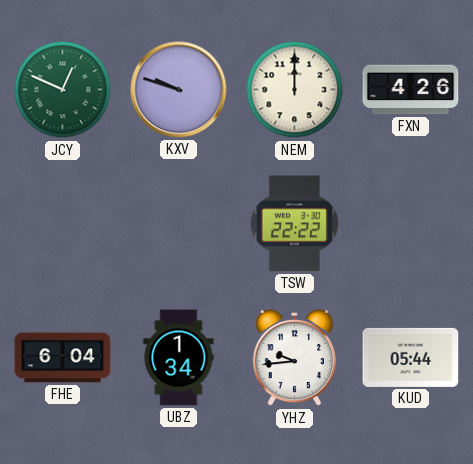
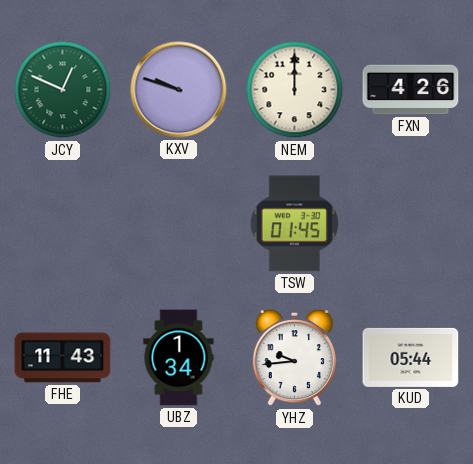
TSW: 22:22 -> 01:45 (294, 224)
FHE: 6:04 -> 11:43 (63, 358)
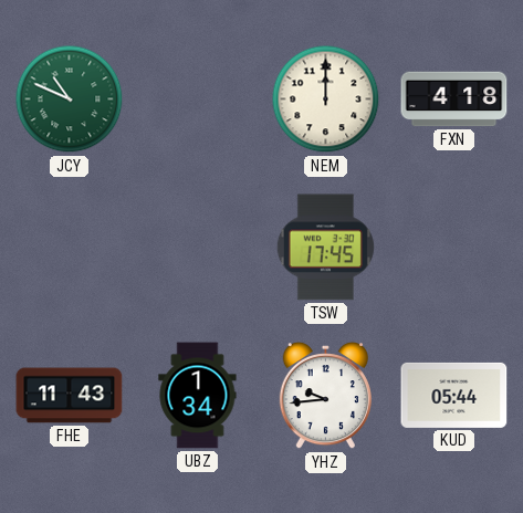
JCY: 12:49 -> 10:49 (70, 100)
KXV: 9:48 -> none (179, 90)
FXN: 4:26 -> 4:18 (454, 100)
TSW: 01:45 -> 17:45 (325, 248)
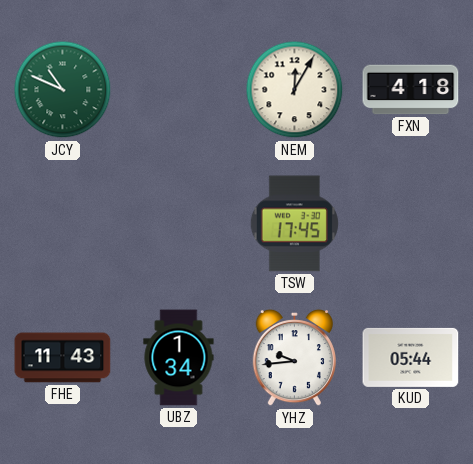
NEM: 12:00 -> 12:05 (295, 90)
